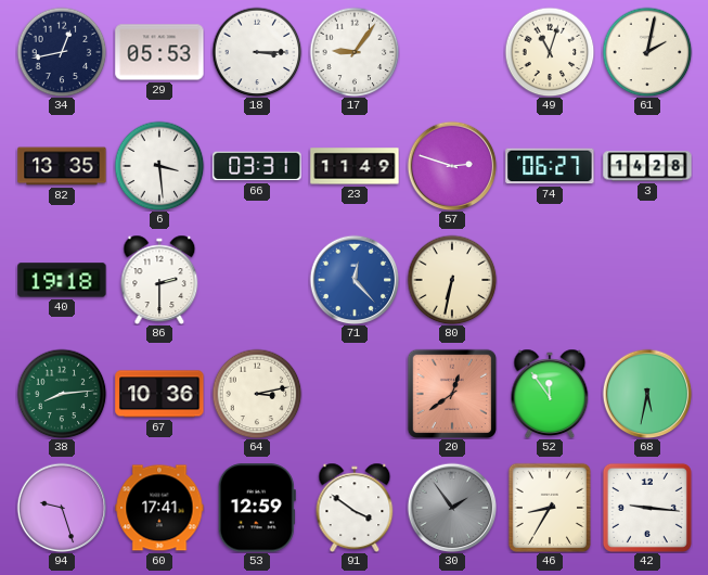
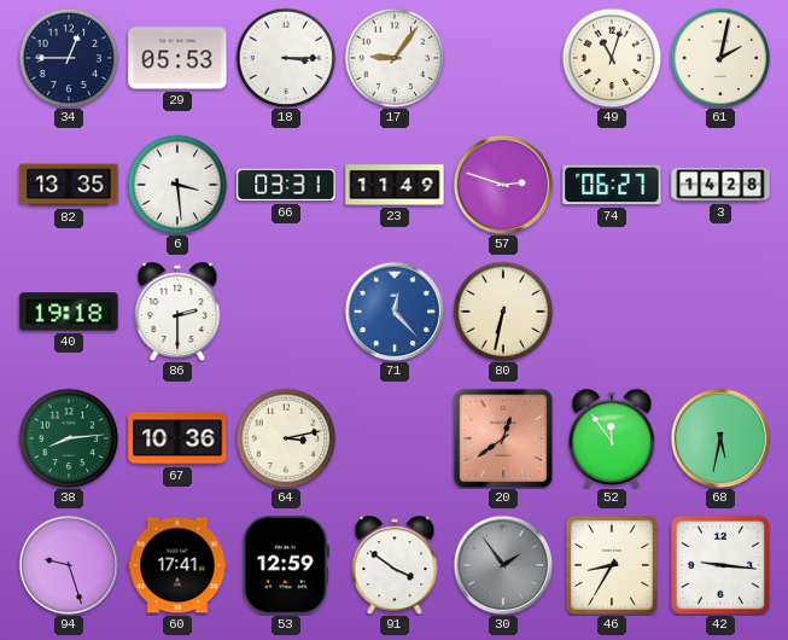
34: 12:43 -> 12:45 (69, 58)
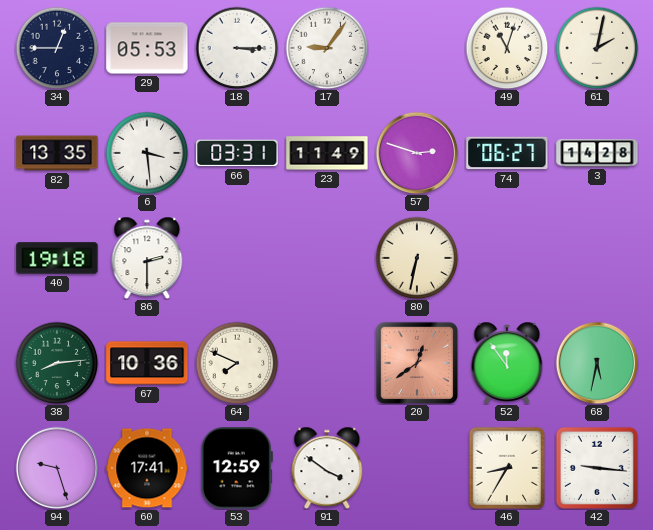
71: 12:23 -> none (395, 312)
64: 3:13 -> 7:49 (237, 363)
30: 1:54 -> none (503, 565)
